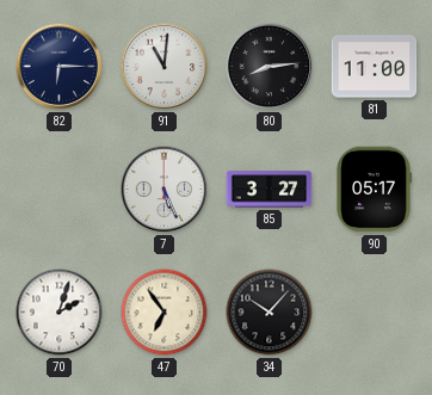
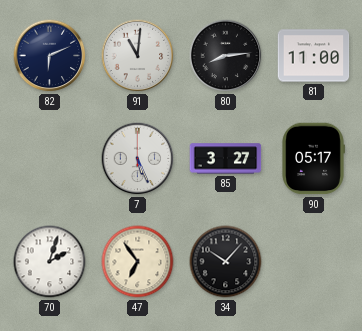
82: 6:15 -> 6:11 (50, 56)
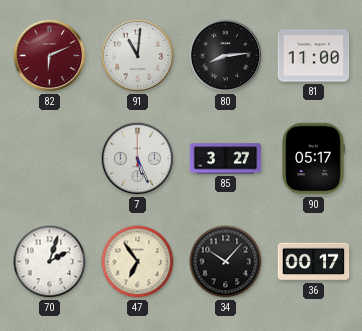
82 dial: navy -> burgundy (50, 56)
36: none -> 00:17 (314, 262)
